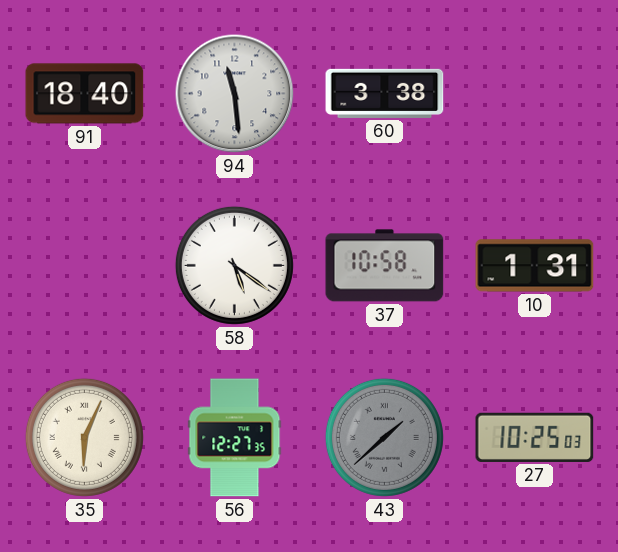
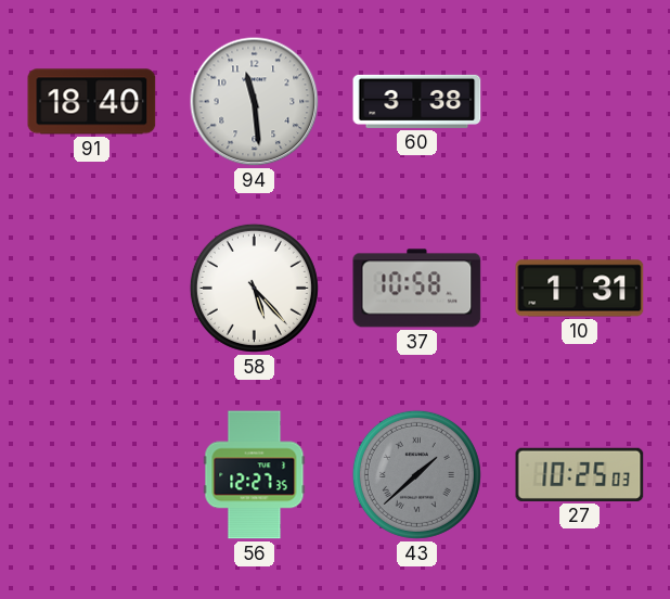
58: 5:21 -> 5:23 (254, 288)
35: 6:04 -> none (84, 437)
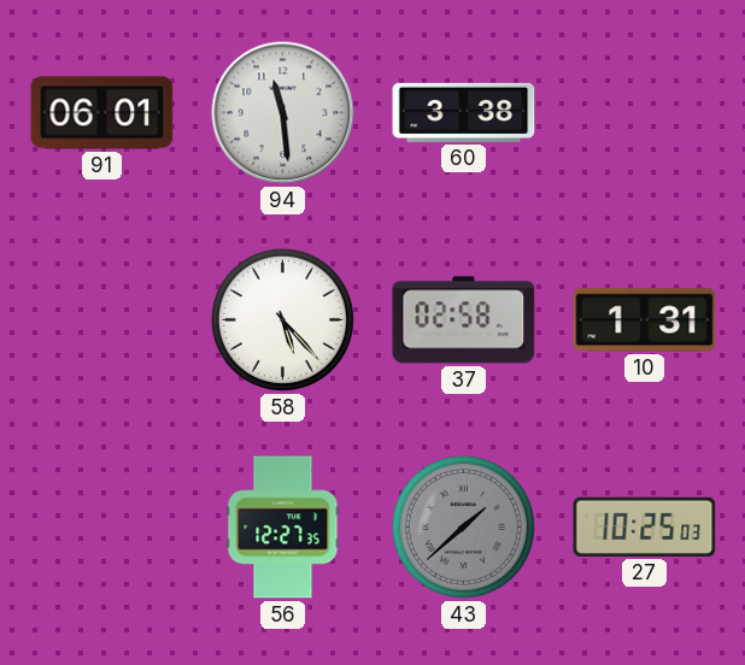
91: 18:40 -> 06:01 (102, 113)
37: 10:58 -> 02:58 (464, 320)
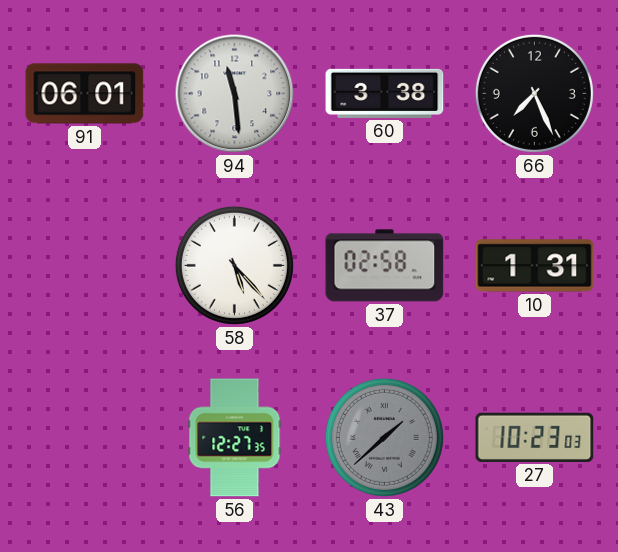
66: none -> 7:26 (534, 93)
27: 10:25 -> 10:23 (535, 437)
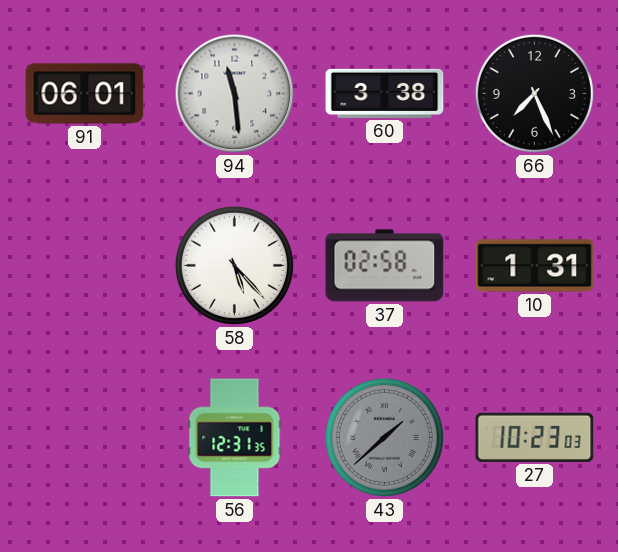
56: 12:27 -> 12:31 (235, 438)
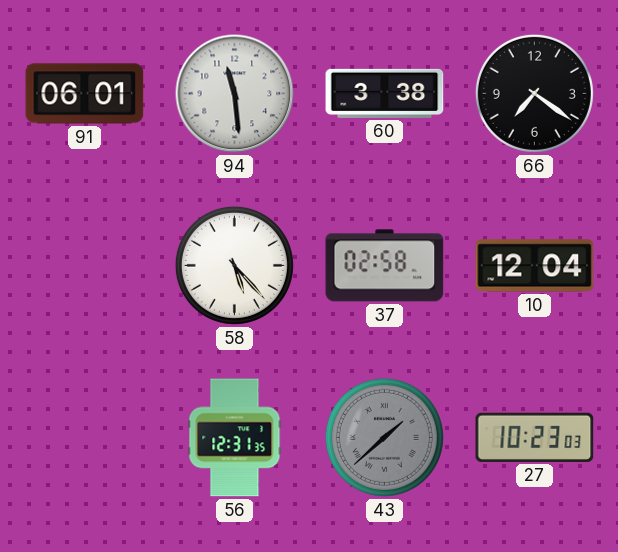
66: 7:26 -> 7:21 (534, 93)
10: 1:31 -> 12:04 (535, 266)
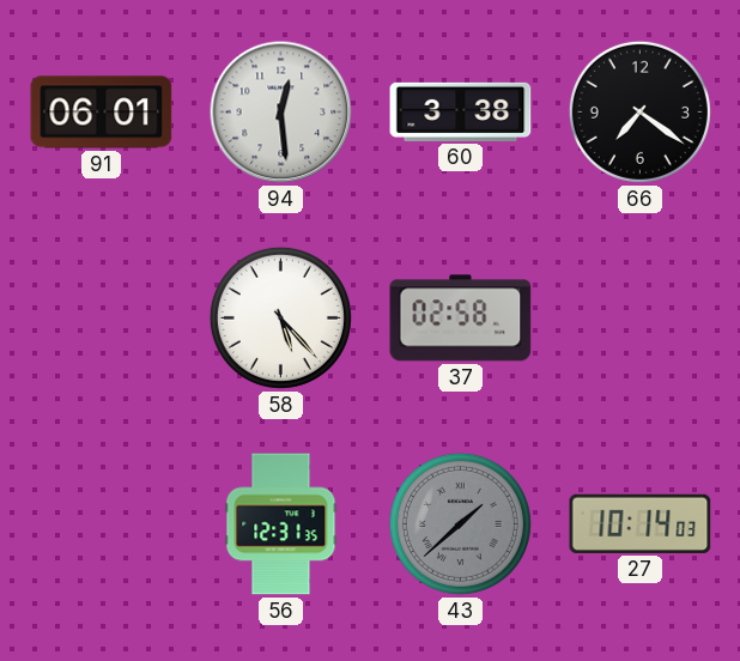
94: 11:29 -> 12:29 (281, 113)
10: 12:04 -> none (535, 266)
27: 10:23 -> 10:14 (641, 523)
